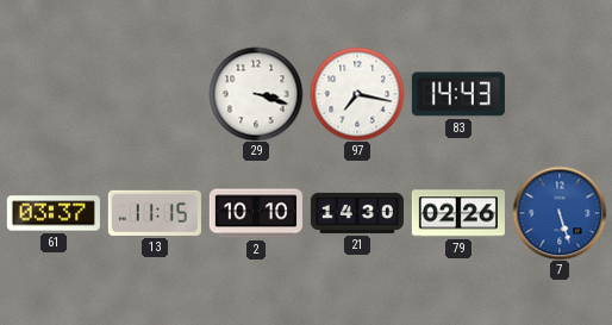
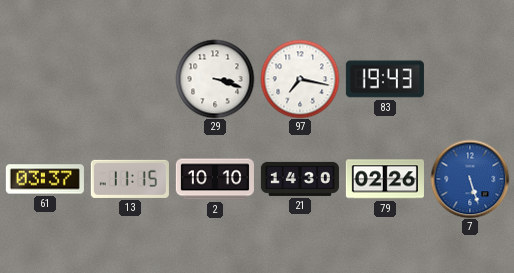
83: 14:43 -> 19:43 (385, 79)
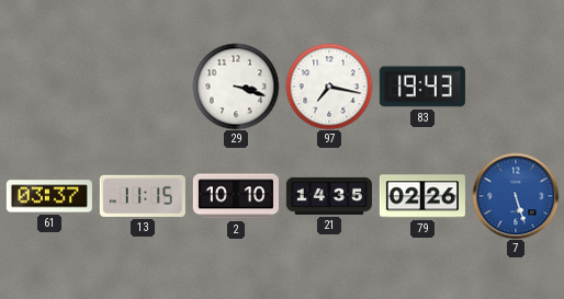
21: 14:30 -> 14:35 (329, 196)
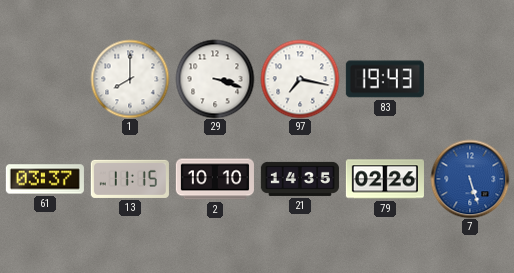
1: none -> 8:00 (130, 79)
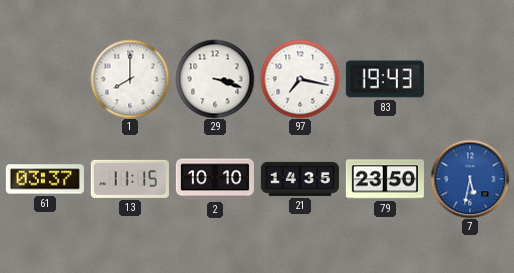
79: 02:26 -> 23:50 (385, 179)
7: 5:27 -> 5:32 (470, 179)
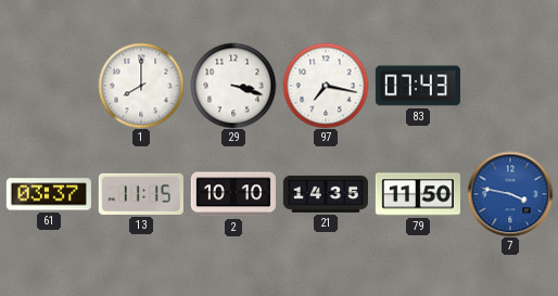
83: 19:43 -> 07:43 (418, 86)
79: 23:50 -> 11:50 (418, 194)
7: 5:32 -> 3:47 (510, 194)
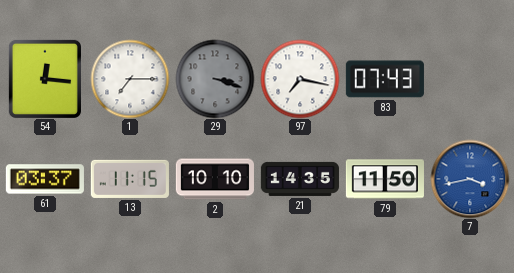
54: none -> 12:16 (45, 79)
1: 8:00 -> 7:15 (130, 79)
29 dial: white -> grey (215, 79)
7: 3:47 -> 3:43 (470, 179)
